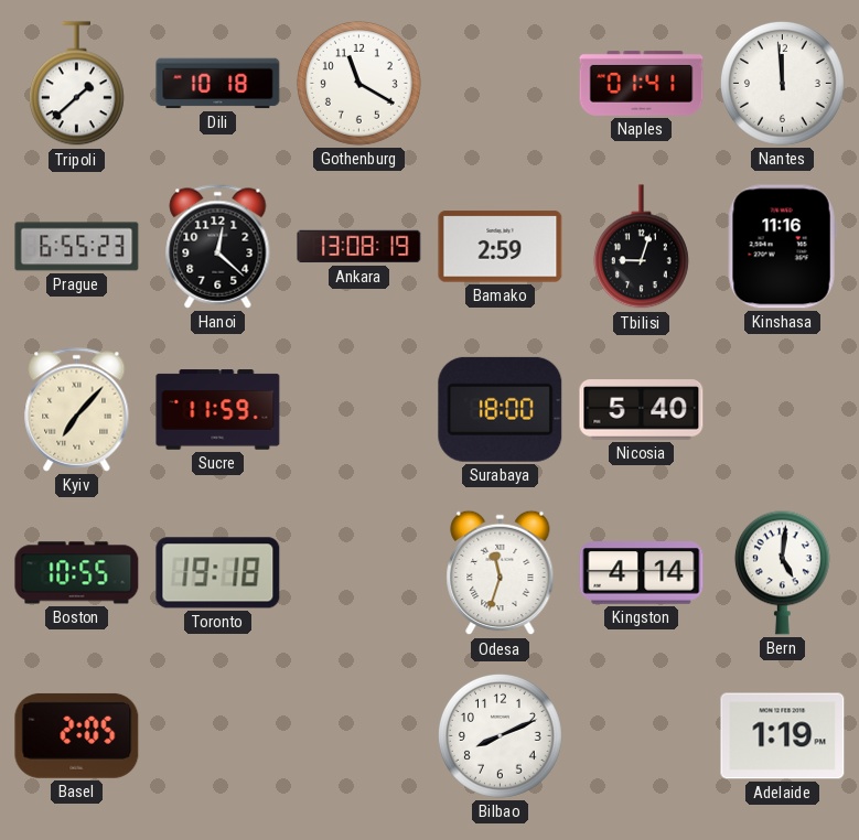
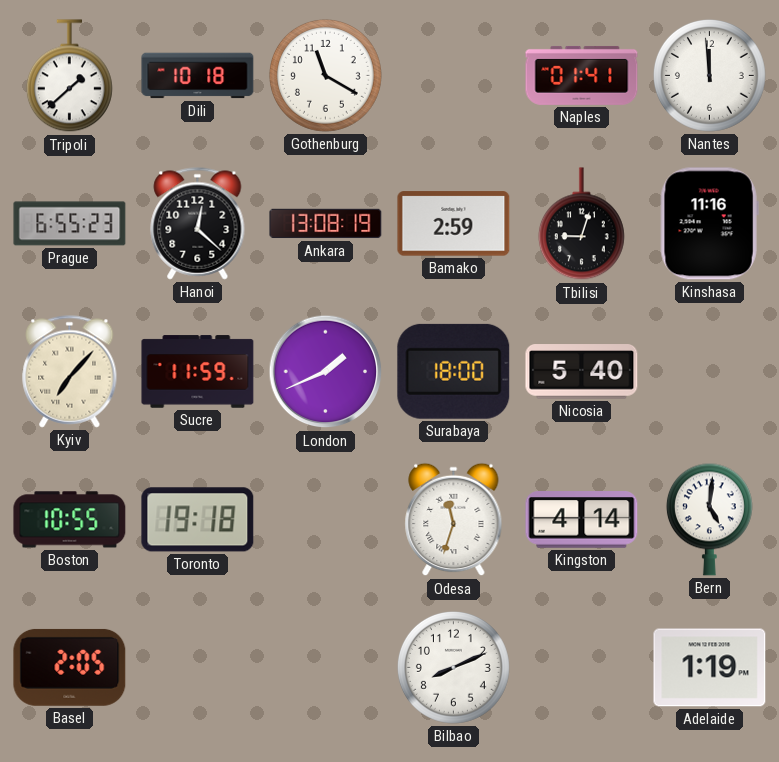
London: none -> 1:41 (326, 372)
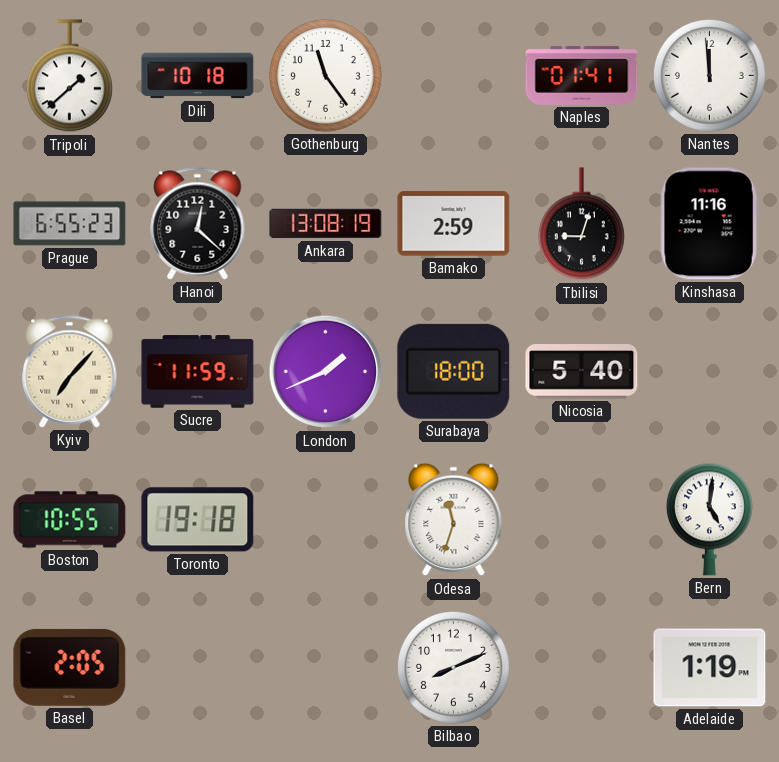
Gothenburg: 11:20 -> 11:24 (325, 75)
Kingston: 4:14 -> none (582, 520)
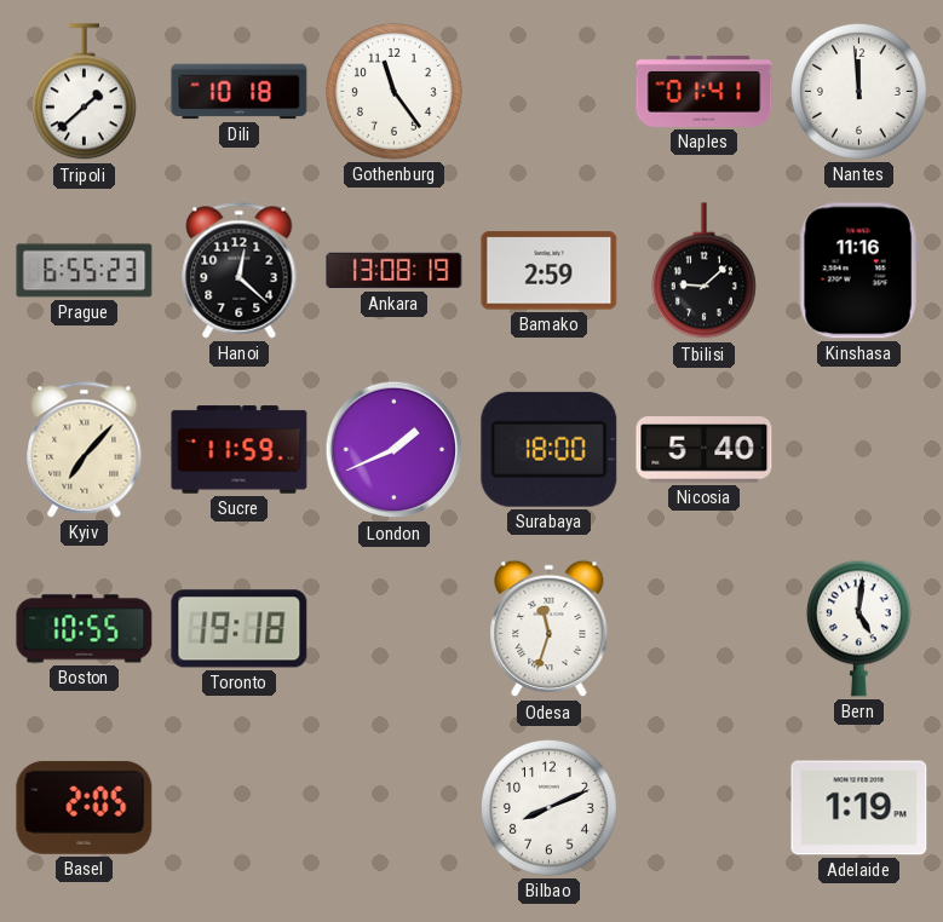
Tbilisi: 9:03 -> 9:08 (703, 271)
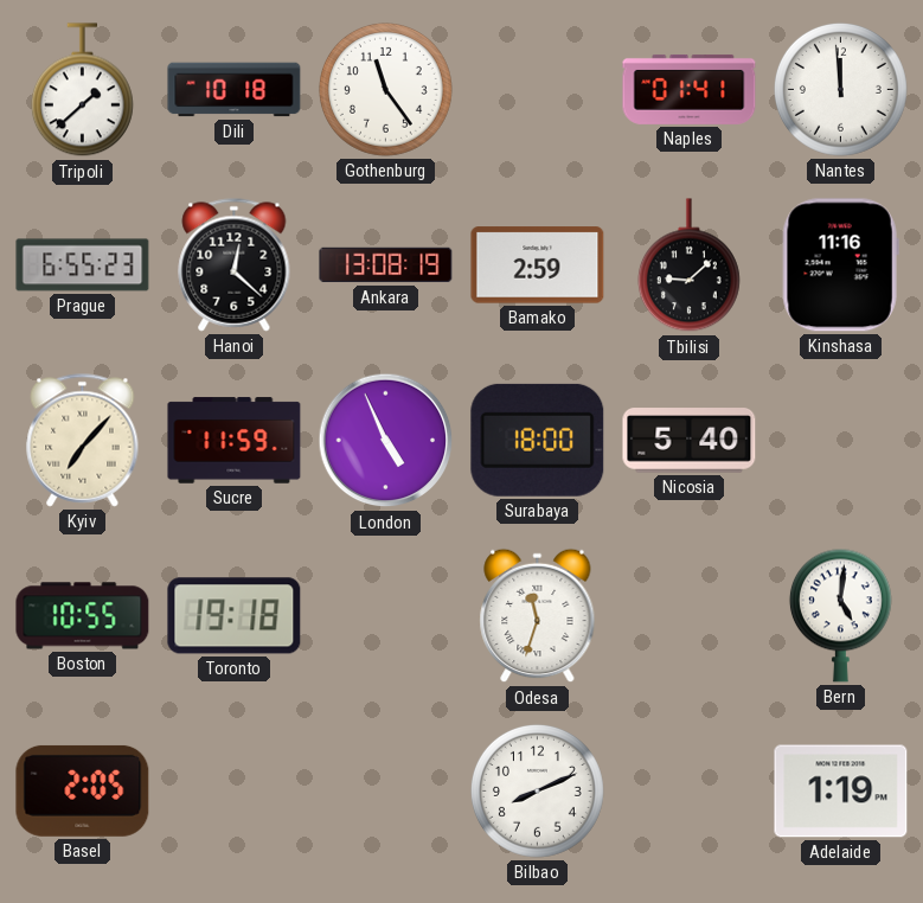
London: 1:41 -> 4:56 (386, 441)
